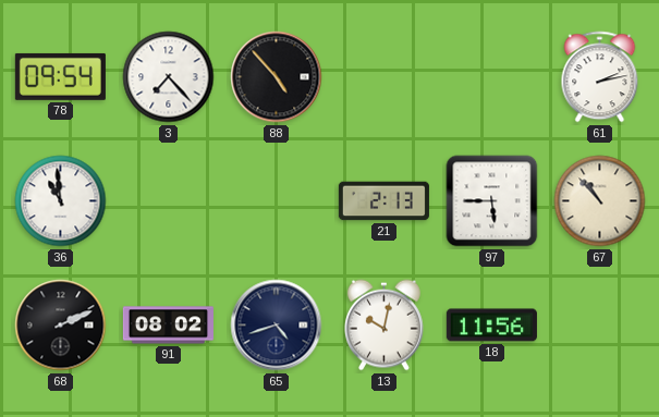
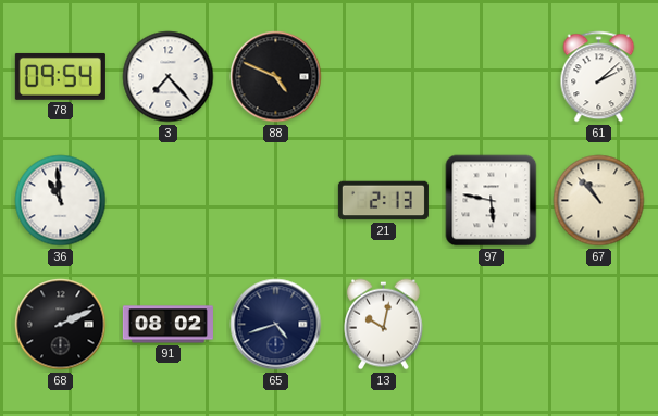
88: 4:53 -> 4:49 (276, 77)
61: 2:13 -> 2:08 (599, 77)
97: 5:45 -> 5:47 (492, 201)
18: 11:56 -> none (491, 326)
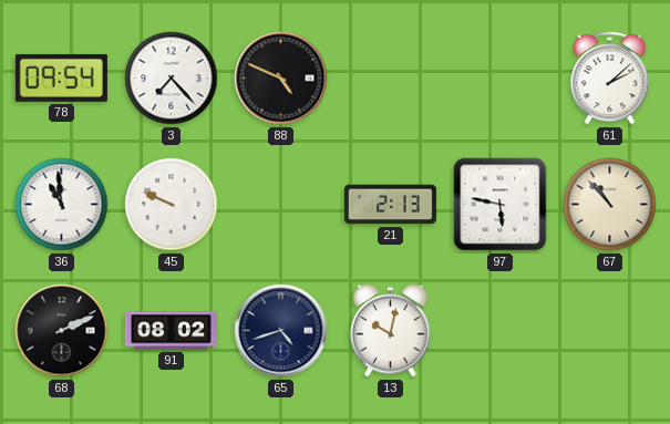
45: none -> 9:49 (172, 205)
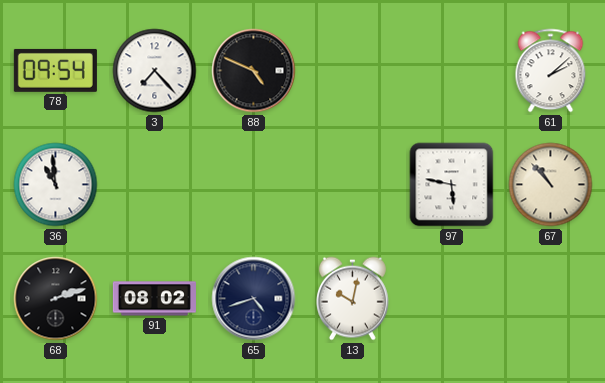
45: 9:49 -> none (172, 205)
21: 2:13 -> none (390, 205)
68: 2:11 -> 2:12 (56, 299)
